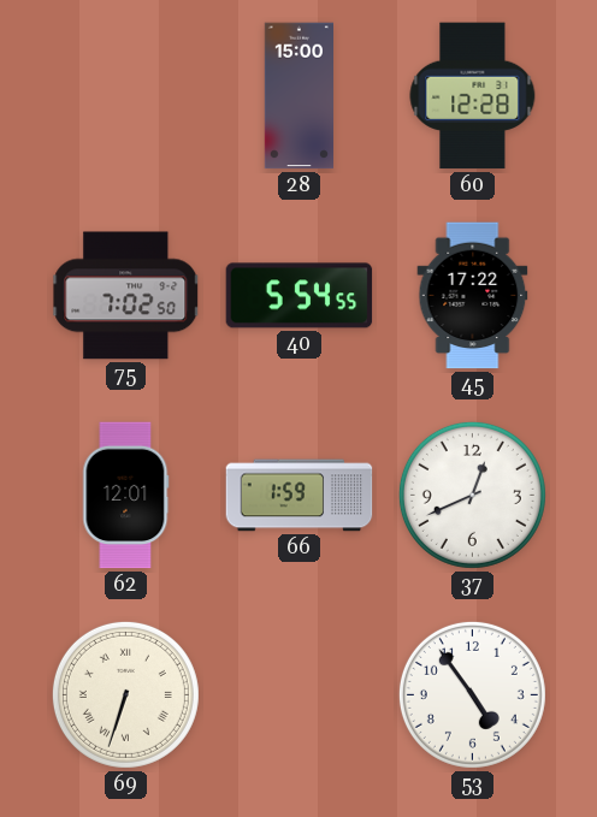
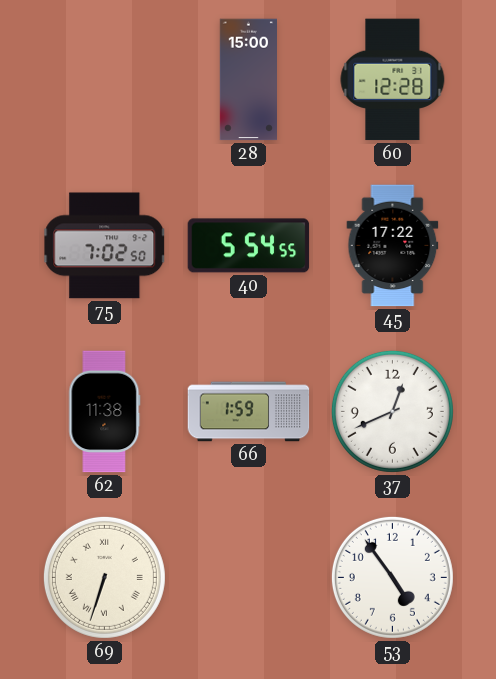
62: 12:01 -> 11:38 (105, 412)
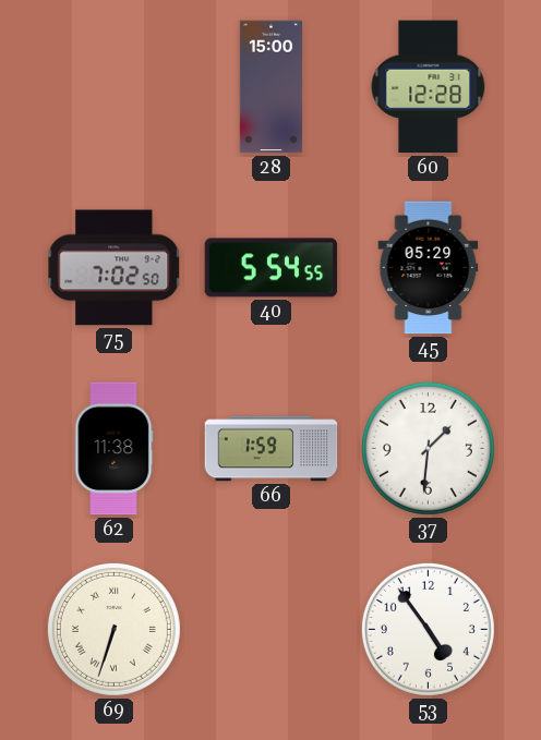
45: 17:22 -> 05:29 (429, 268)
37: 12:41 -> 1:31 (428, 448)
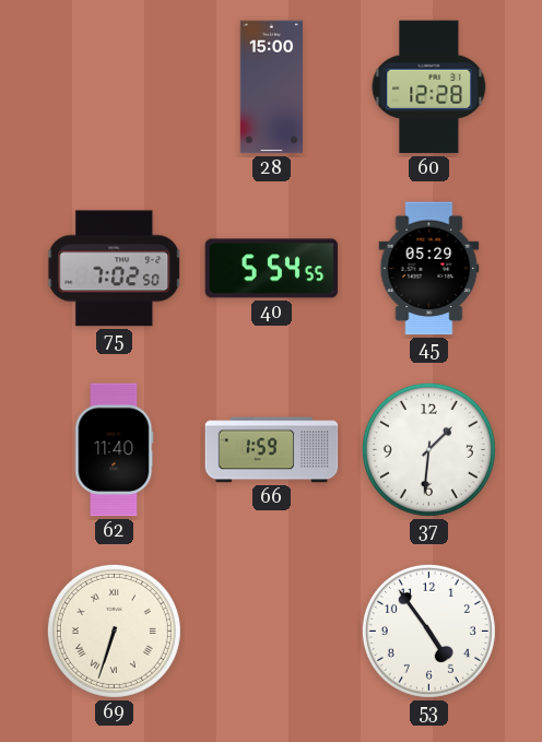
62: 11:38 -> 11:40 (115, 450)
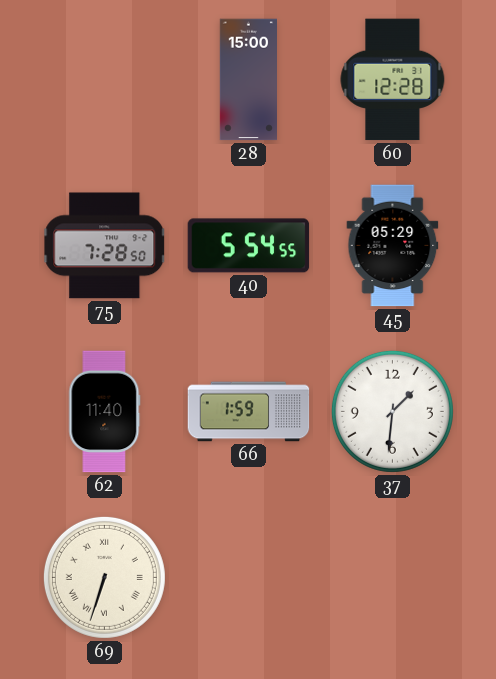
75: 7:02 -> 7:28 (105, 246)
53: 4:54 -> none (428, 631)
